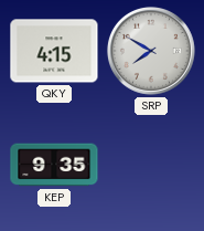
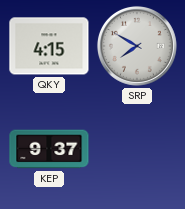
KEP: 9:35 -> 9:37 (49, 149)
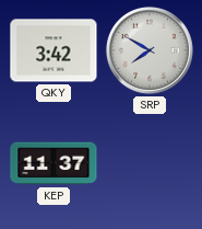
QKY: 4:15 -> 3:42 (54, 50)
KEP: 9:37 -> 11:37 (54, 163)
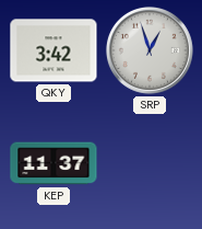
SRP: 7:50 -> 12:57 (150, 50)
